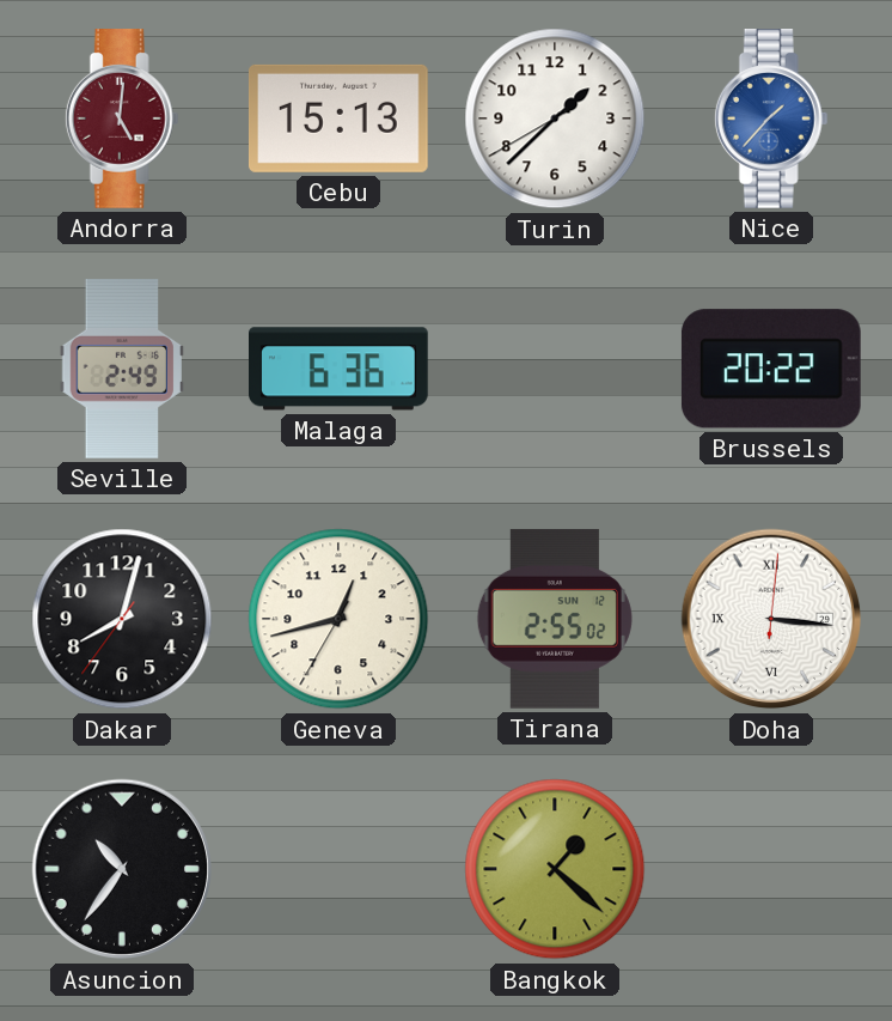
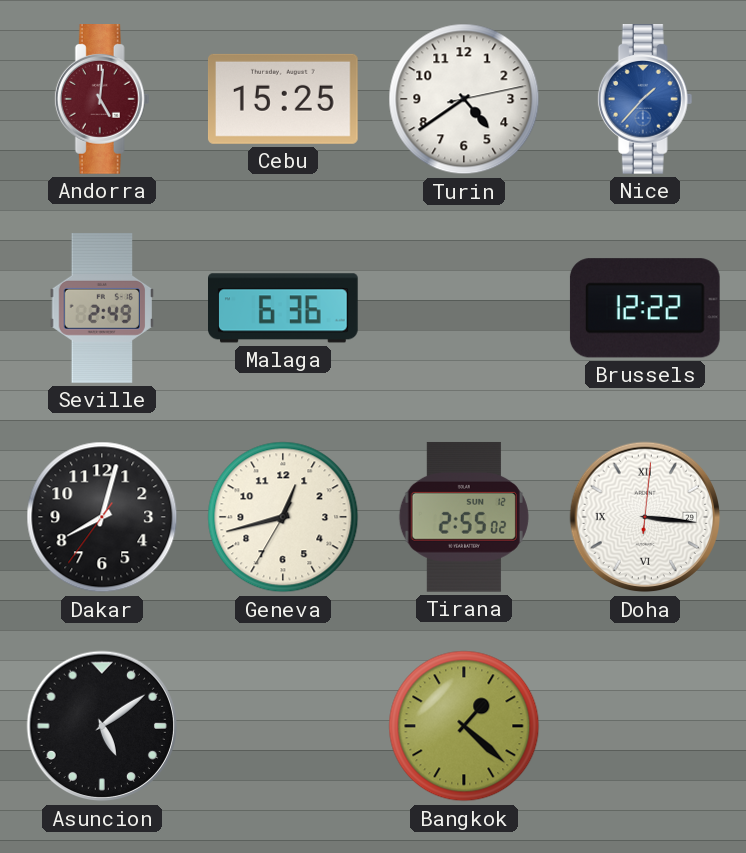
Cebu: 15:13 -> 15:25 (283, 99)
Turin: 1:37 -> 4:39 (464, 99)
Brussels: 20:22 -> 12:22 (645, 308)
Asuncion: 10:36 -> 5:09 (102, 726)
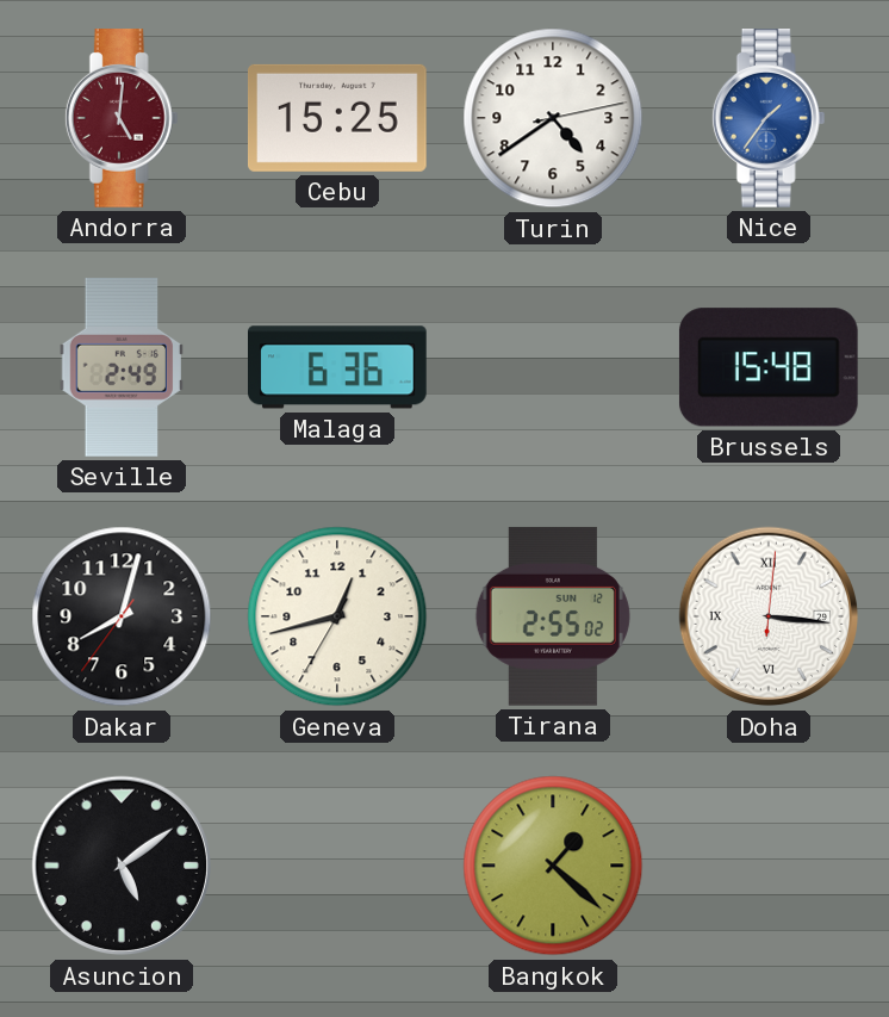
Nice: 1:37 -> 1:36 (769, 119)
Brussels: 12:22 -> 15:48 (769, 367)
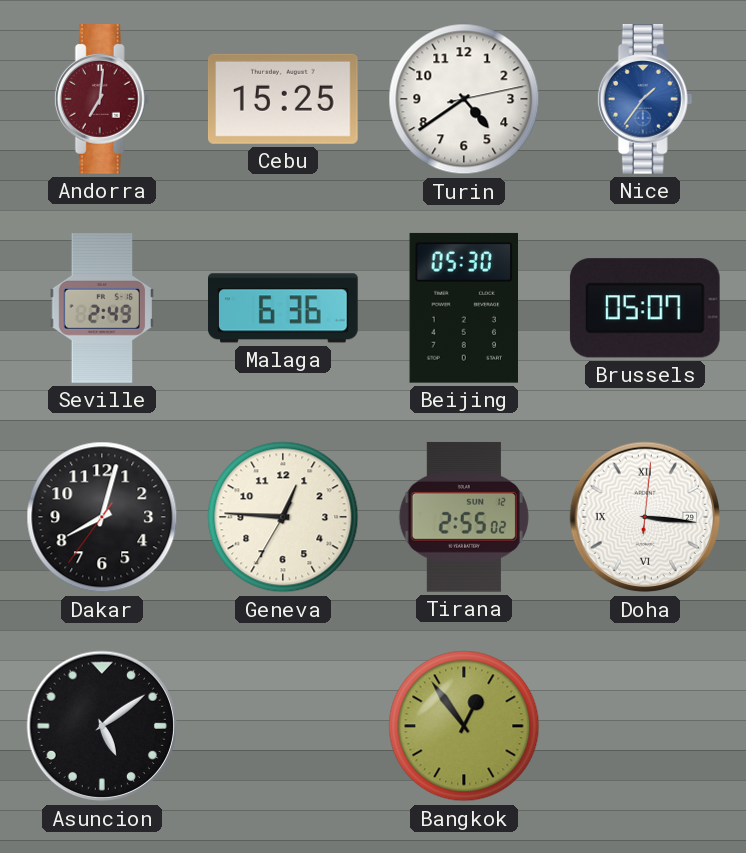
Andorra: 5:01 -> 7:01 (102, 100)
Beijing: none -> 05:30 (463, 308)
Brussels: 15:48 -> 05:07 (645, 308)
Geneva: 12:42 -> 12:45 (283, 517)
Bangkok: 1:22 -> 12:54 (464, 726)
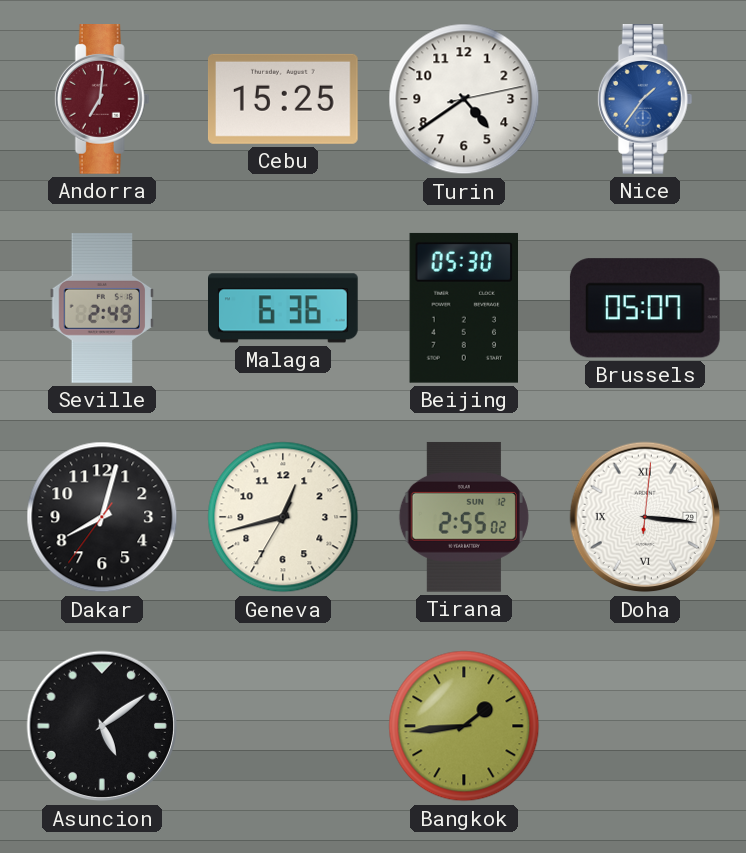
Geneva: 12:45 -> 12:42 (283, 517)
Bangkok: 12:54 -> 1:44 (464, 726)
